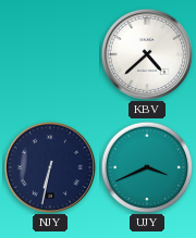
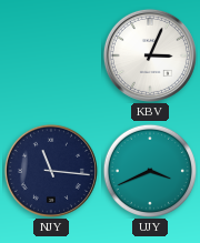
KBV: 4:38 -> 3:04 (150, 55)
NJY: 6:32 -> 11:16 (51, 171)
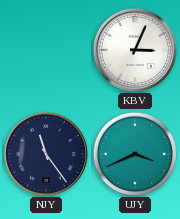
NJY: 11:16 -> 11:24 (46, 154)
